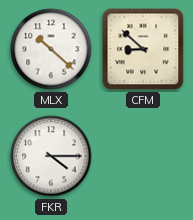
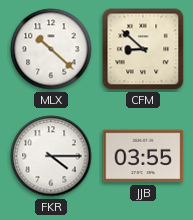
JJB: none -> 03:55 (143, 156)
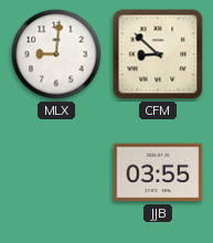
MLX: 10:22 -> 9:01 (56, 54)
FKR: 4:15 -> none (51, 156)
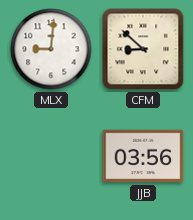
JJB: 03:55 -> 03:56 (143, 156)
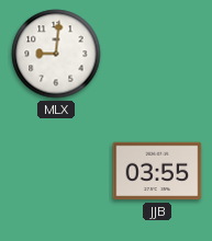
CFM: 8:52 -> none (143, 49)
JJB: 03:56 -> 03:55 (157, 171)
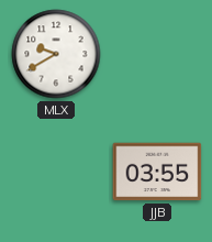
MLX: 9:01 -> 9:40 (56, 54)
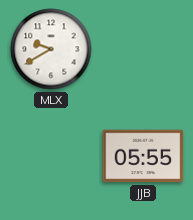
JJB: 03:55 -> 05:55 (143, 156)
